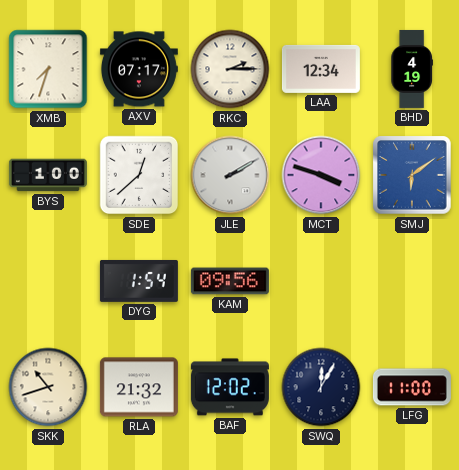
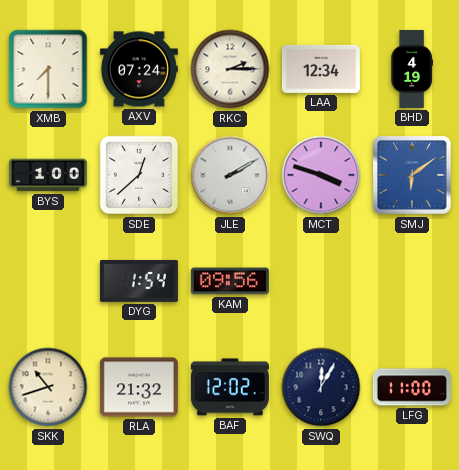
XMB: 7:33 -> 7:30 (48, 69)
AXV: 07:17 -> 07:24 (139, 69)
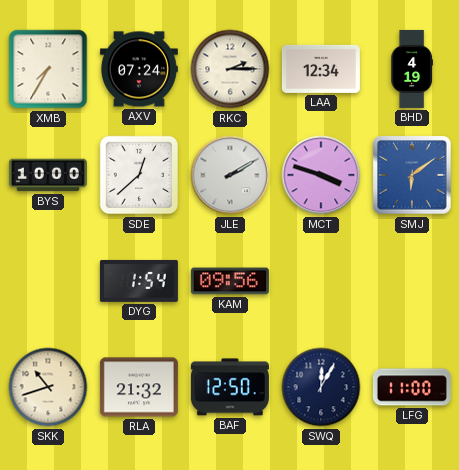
XMB: 7:30 -> 7:35 (48, 69)
BYS: 1:00 -> 10:00 (48, 175)
BAF: 12:02 -> 12:50 (230, 387)
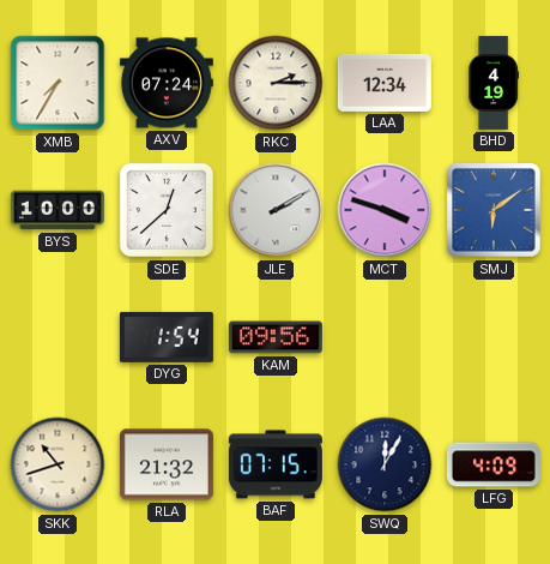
BAF: 12:50 -> 07:15 (276, 464)
LFG: 11:00 -> 4:09 (494, 464)
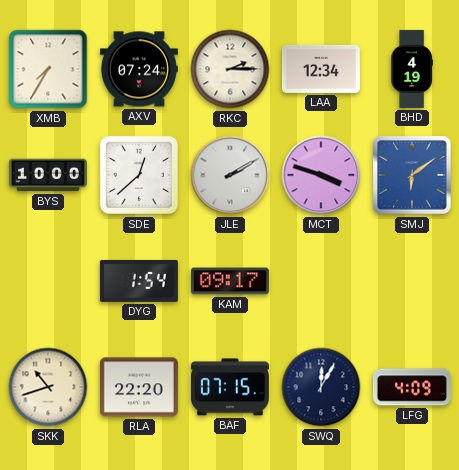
KAM: 09:56 -> 09:17 (230, 281)
RLA: 21:32 -> 22:20 (139, 387)
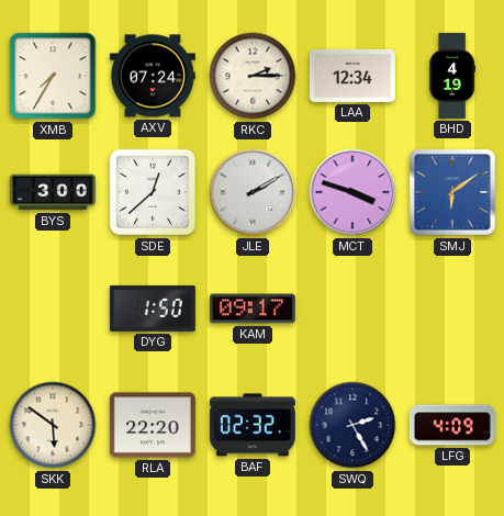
BYS: 10:00 -> 3:00 (53, 192)
DYG: 1:54 -> 1:50 (153, 309)
SKK: 10:42 -> 5:51 (53, 425)
BAF: 07:15 -> 02:32 (253, 425)
SWQ: 12:05 -> 2:25 (352, 425)
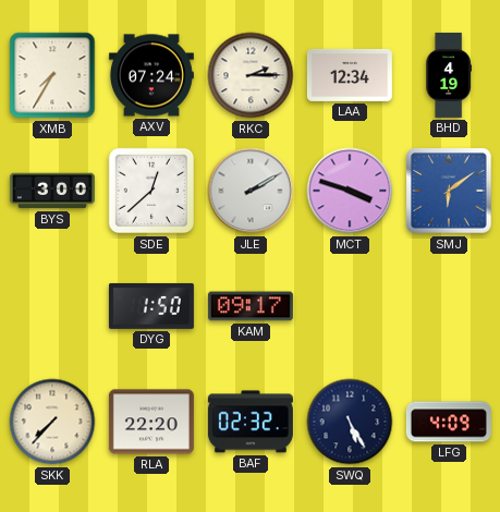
SKK: 5:51 -> 7:37 (52, 422)
SWQ: 2:25 -> 5:25 (350, 422)
